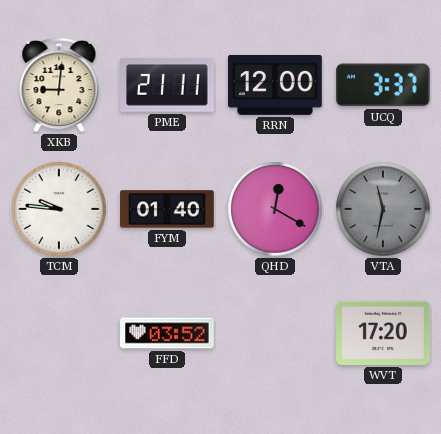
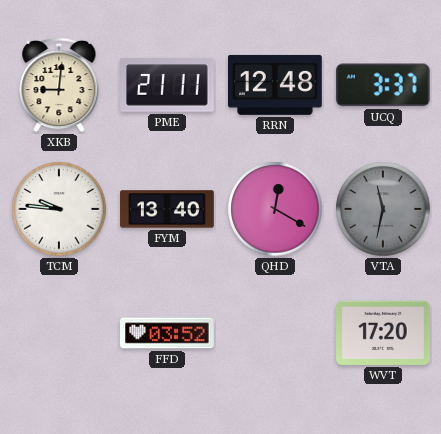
RRN: 12:00 -> 12:48 (275, 85)
FYM: 01:40 -> 13:40 (167, 209)
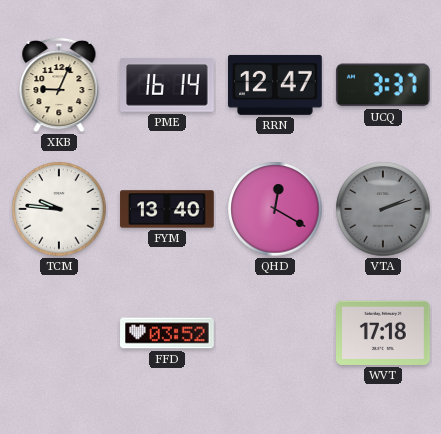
XKB: 9:01 -> 9:04 (59, 85)
PME: 21:11 -> 16:14 (167, 85)
RRN: 12:48 -> 12:47 (275, 85)
VTA: 11:32 -> 2:12 (383, 209)
WVT: 17:20 -> 17:18 (384, 333)
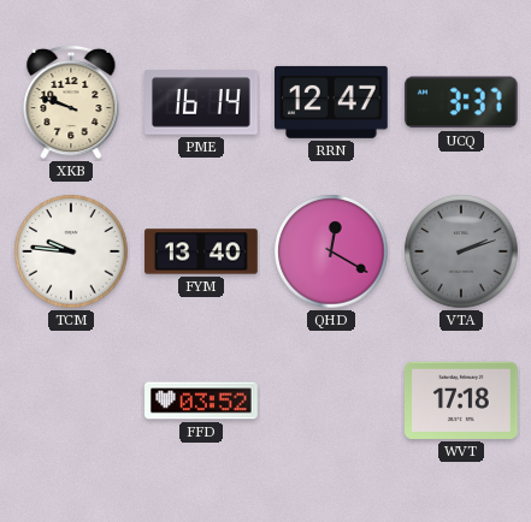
XKB: 9:04 -> 9:48 (71, 102)
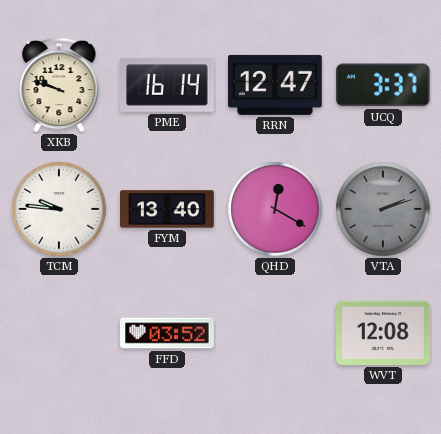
WVT: 17:18 -> 12:08 (384, 333)
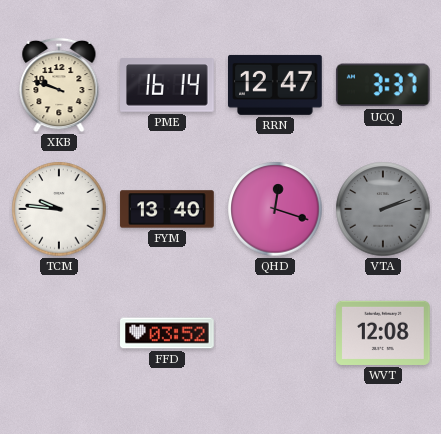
QHD: 12:20 -> 12:18 (275, 209)
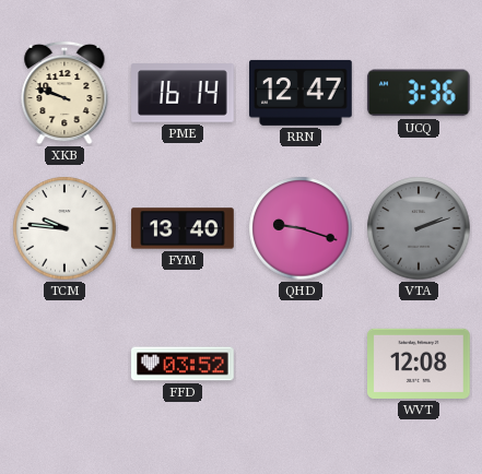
UCQ: 3:37 -> 3:36 (419, 93)
QHD: 12:18 -> 9:18 (301, 228)
